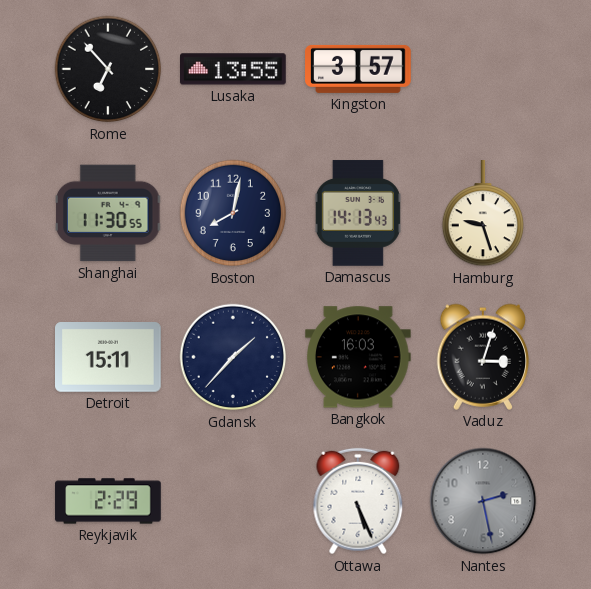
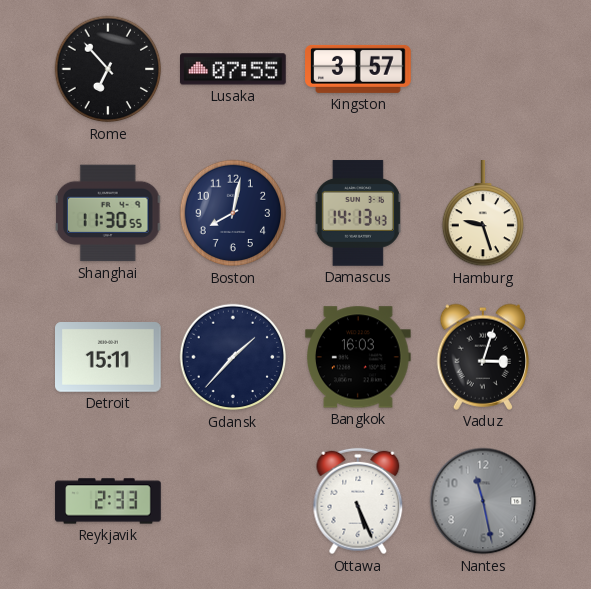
Lusaka: 13:55 -> 07:55 (234, 69)
Reykjavik: 2:29 -> 2:33 (108, 501)
Nantes: 2:28 -> 11:28 (483, 501)
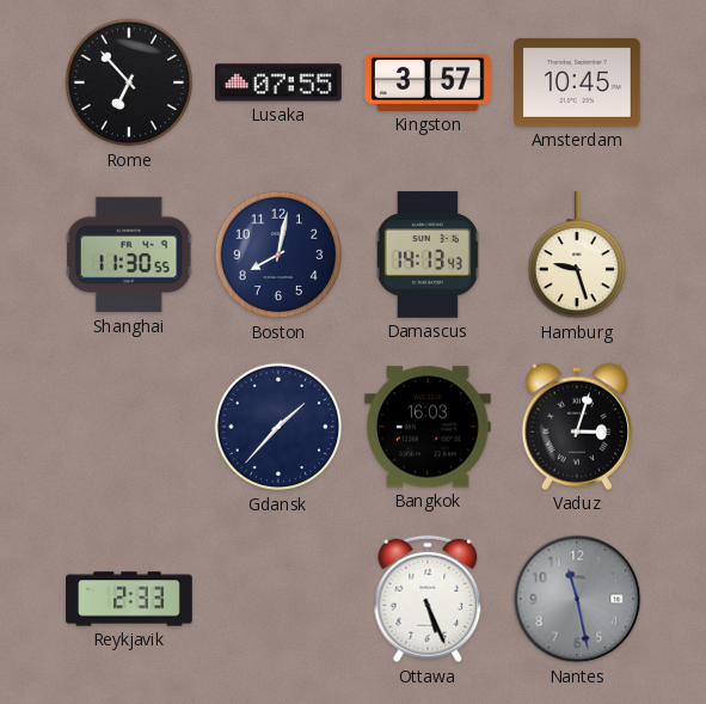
Amsterdam: none -> 10:45 (577, 82)
Detroit: 15:11 -> none (109, 358)
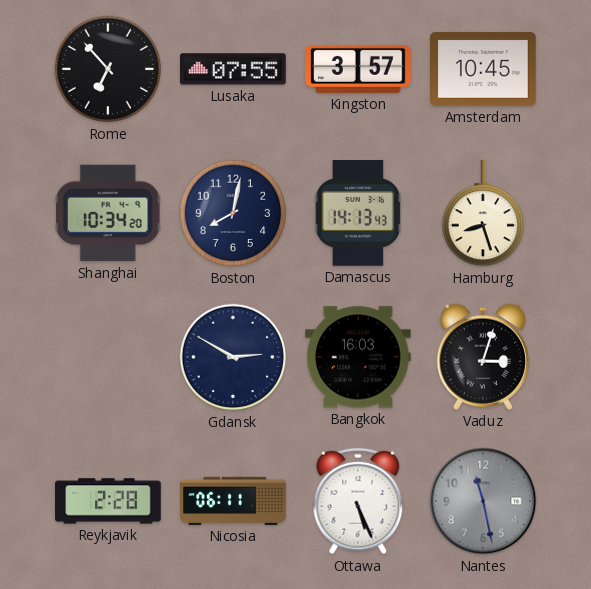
Shanghai: 11:30 -> 10:34 (109, 213)
Hamburg: 9:27 -> 8:27 (482, 214)
Gdansk: 1:37 -> 2:50 (233, 357)
Reykjavik: 2:33 -> 2:28 (108, 501)
Nicosia: none -> 06:11 (233, 501)
